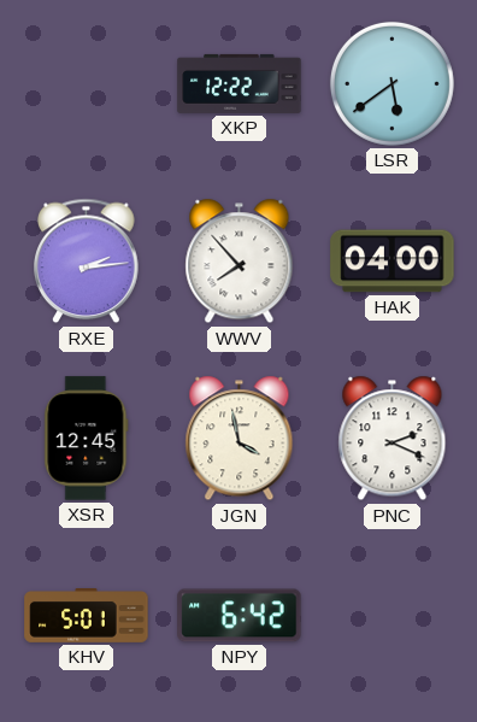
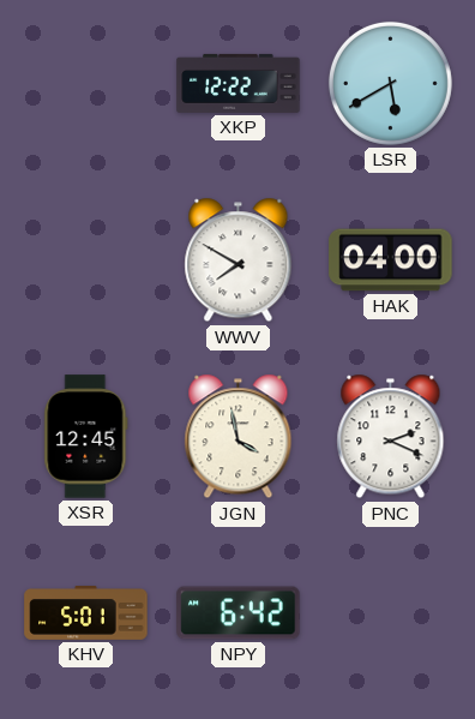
LSR: 5:39 -> 5:40 (390, 83)
RXE: 2:14 -> none (87, 262)
WWV: 7:53 -> 7:50 (239, 260)
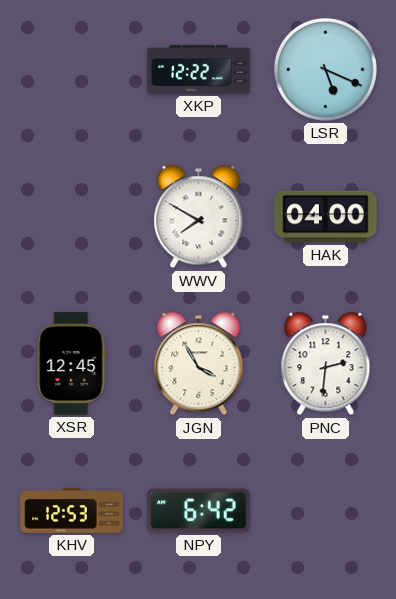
LSR: 5:40 -> 5:19 (325, 69)
JGN: 3:58 -> 3:55 (199, 364)
PNC: 2:19 -> 2:31 (326, 364)
KHV: 5:01 -> 12:53 (72, 511)
